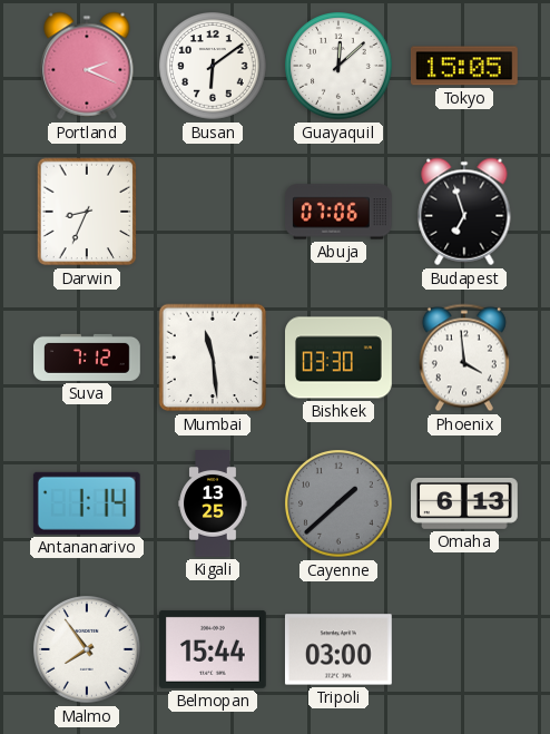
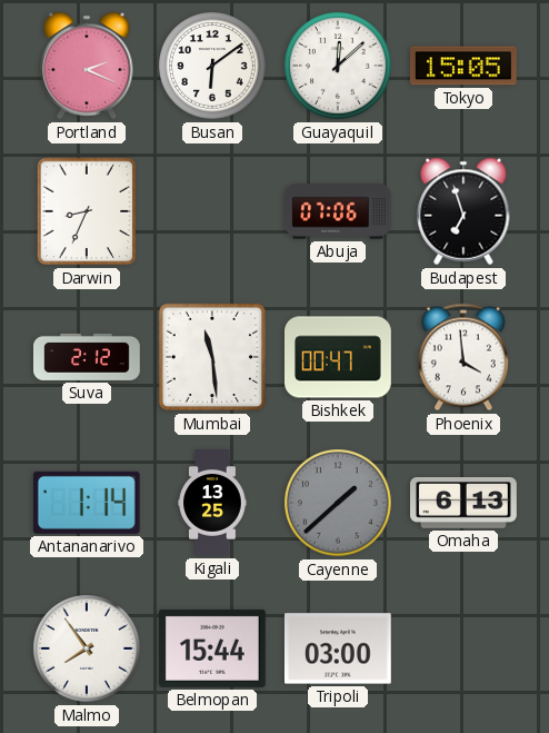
Suva: 7:12 -> 2:12 (87, 357)
Bishkek: 03:30 -> 00:47 (339, 357)
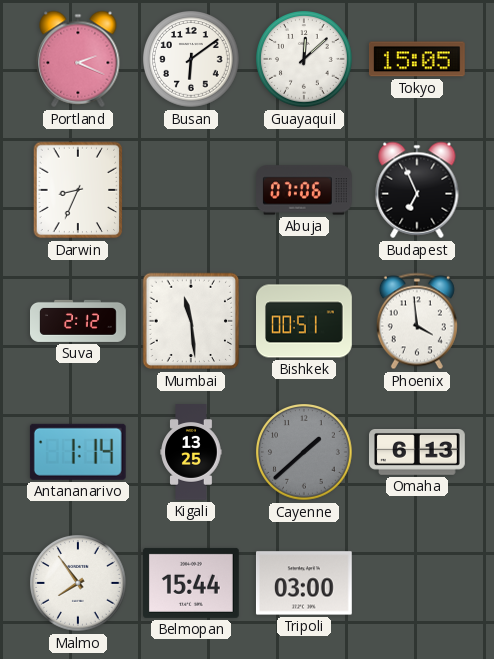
Budapest: 6:57 -> 6:56 (417, 190)
Bishkek: 00:47 -> 00:51 (305, 321)
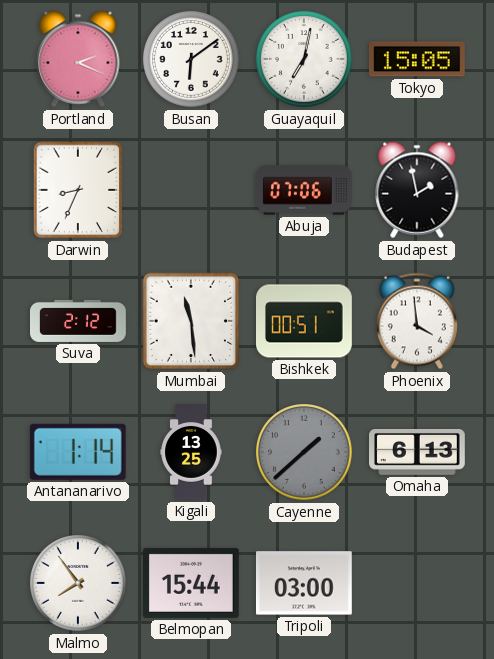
Guayaquil: 12:08 -> 7:02 (304, 59)
Budapest: 6:56 -> 1:58 (417, 190)
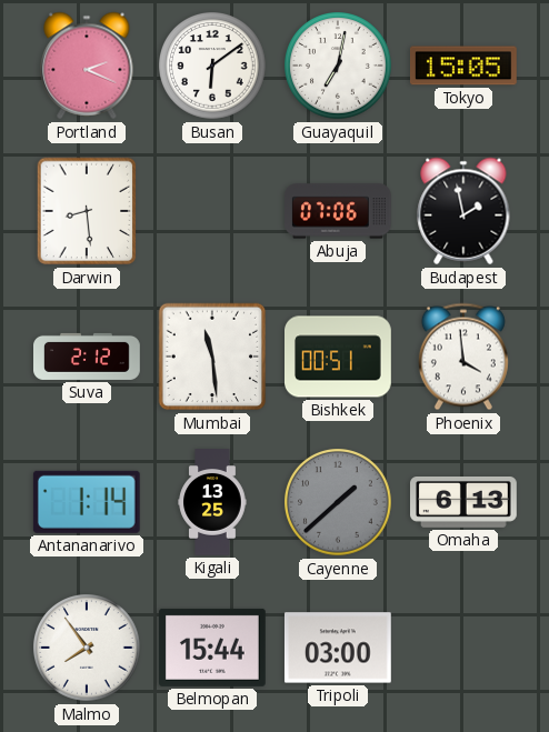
Darwin: 8:34 -> 8:29 (87, 211)
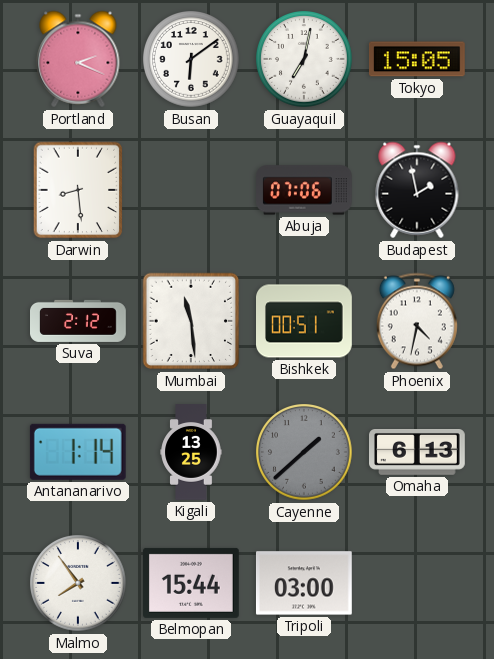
Phoenix: 3:59 -> 4:32 (417, 321)
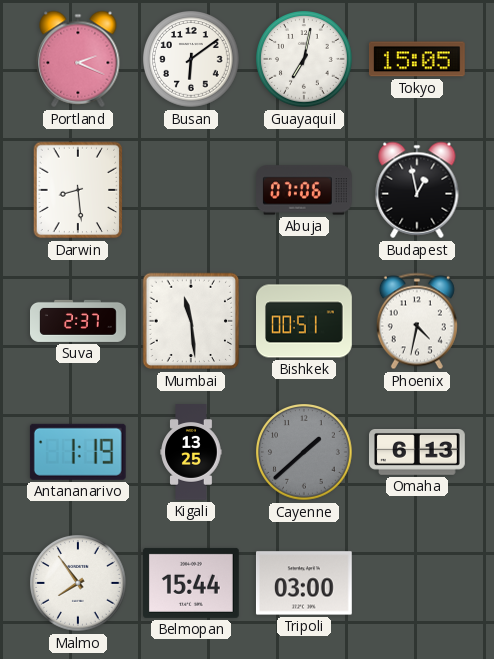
Budapest: 1:58 -> 12:58 (417, 190)
Suva: 2:12 -> 2:37 (78, 321)
Antananarivo: 1:14 -> 1:19 (78, 452)
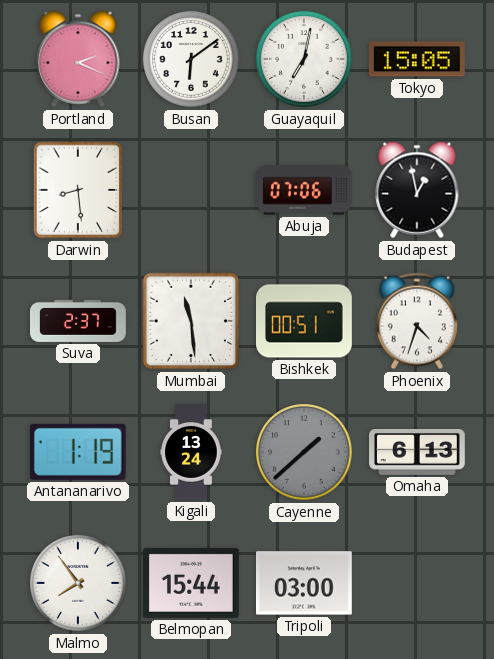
Phoenix: 4:32 -> 4:33 (417, 321)
Kigali: 13:25 -> 13:24 (191, 452)
